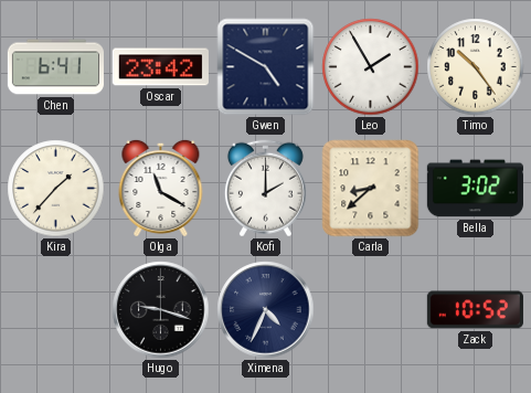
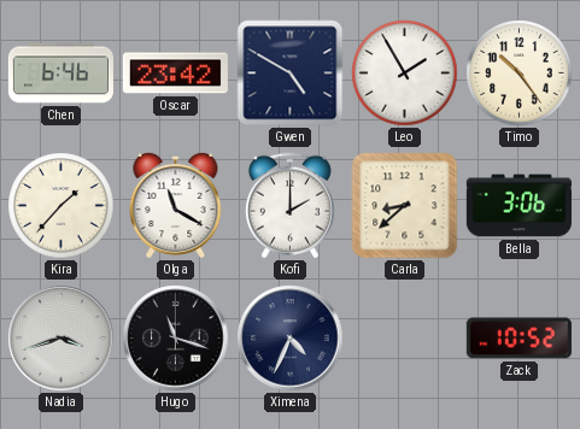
Chen: 6:41 -> 6:46 (60, 74)
Bella: 3:02 -> 3:06 (519, 206)
Nadia: none -> 3:42 (61, 339)
Hugo: 9:18 -> 11:18 (176, 339)
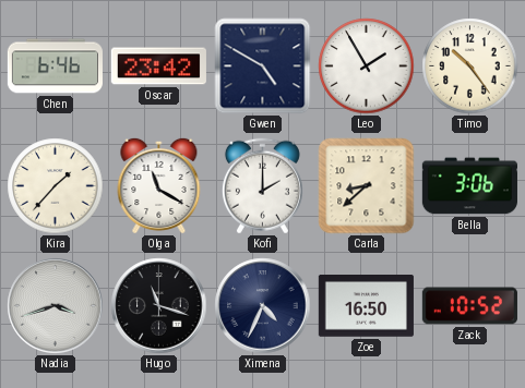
Zoe: none -> 16:50 (366, 306)
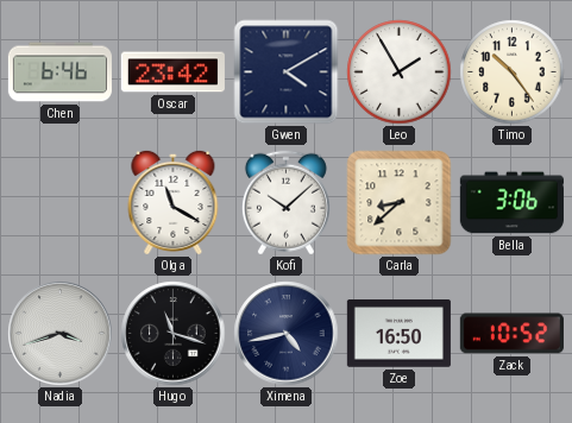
Gwen: 4:50 -> 4:10 (287, 72)
Kira: 1:37 -> none (56, 186)
Kofi: 2:00 -> 10:08 (285, 203)
Ximena: 4:34 -> 4:43 (287, 334)
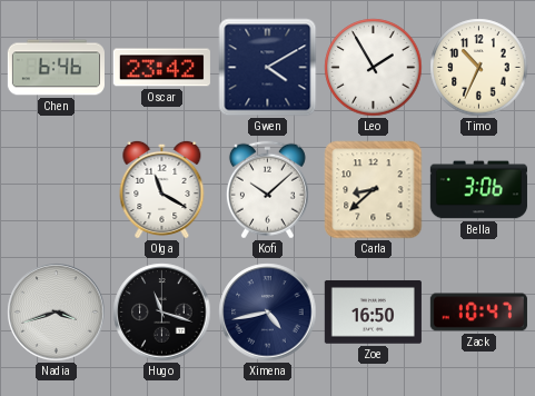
Timo: 10:24 -> 10:34 (479, 68)
Zack: 10:52 -> 10:47 (478, 313)
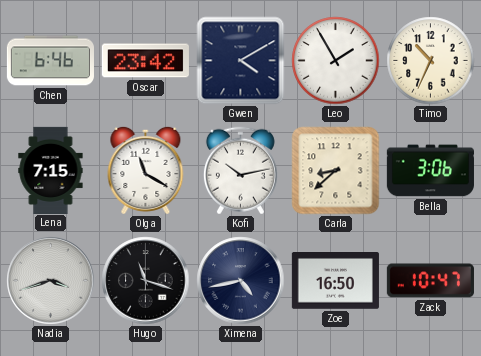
Lena: none -> 7:15 (51, 170)
Kofi: 10:08 -> 10:13 (240, 171)
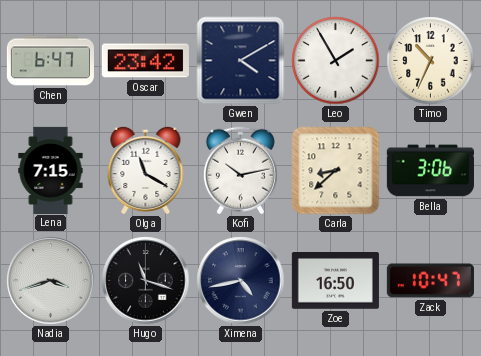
Chen: 6:46 -> 6:47 (50, 61)
